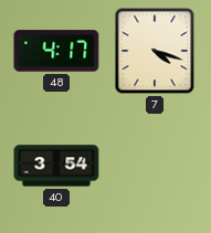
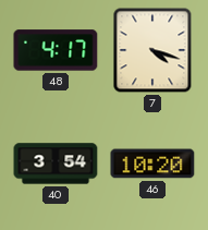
46: none -> 10:20 (152, 164)
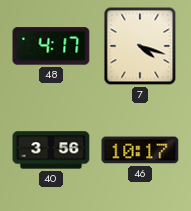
40: 3:54 -> 3:56 (51, 150)
46: 10:20 -> 10:17 (140, 150)
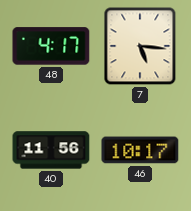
7: 4:18 -> 5:16 (140, 46)
40: 3:56 -> 11:56 (51, 150)
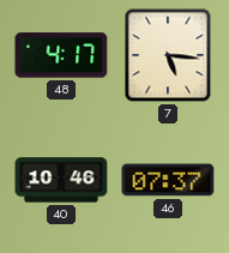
40: 11:56 -> 10:46 (61, 180)
46: 10:17 -> 07:37 (168, 180)
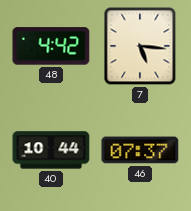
48: 4:17 -> 4:42 (51, 46)
40: 10:46 -> 10:44 (51, 150)
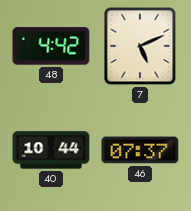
7: 5:16 -> 5:11 (140, 46)
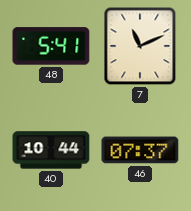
48: 4:42 -> 5:41 (51, 46)
7: 5:11 -> 11:11 (140, 46)
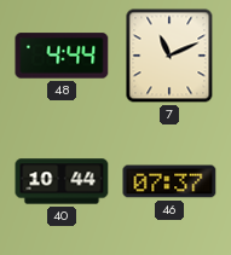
48: 5:41 -> 4:44 (62, 56)
